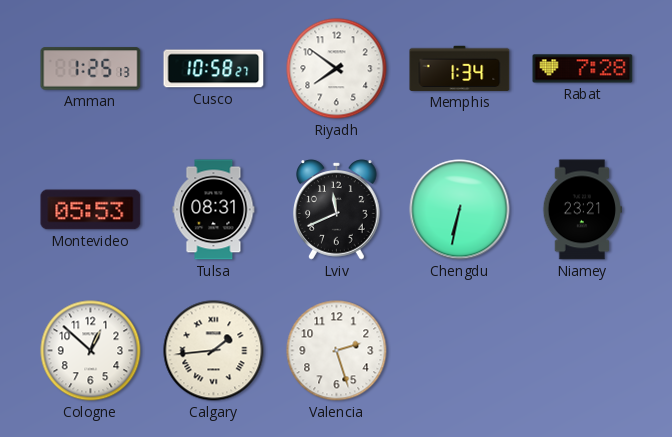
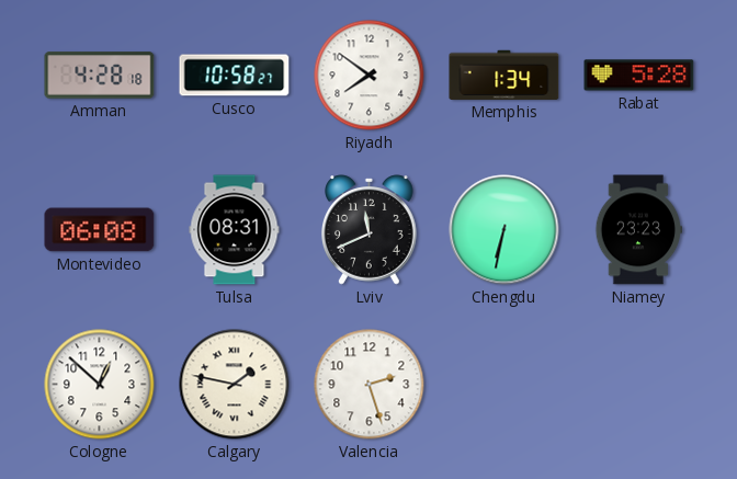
Amman: 1:25 -> 4:28 (100, 76)
Rabat: 7:28 -> 5:28 (639, 76)
Montevideo: 05:53 -> 06:08 (100, 230)
Niamey: 23:21 -> 23:23 (639, 230)
Calgary: 1:44 -> 1:47 (235, 385)
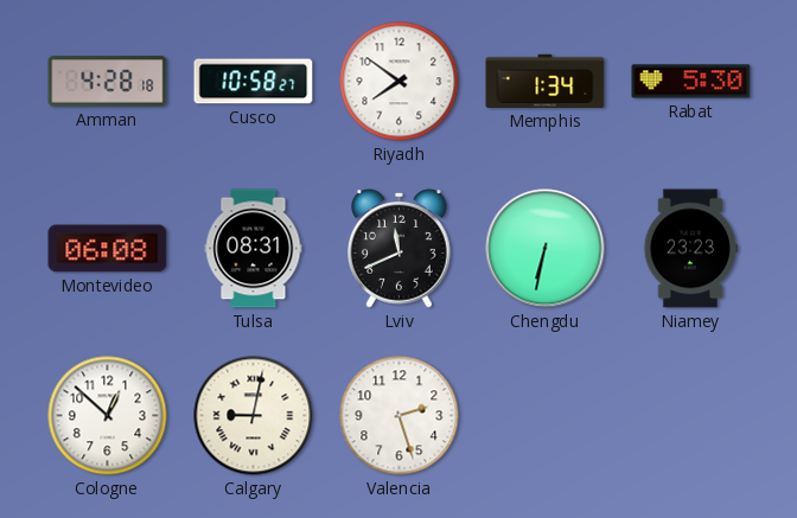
Rabat: 5:28 -> 5:30 (691, 82)
Calgary: 1:47 -> 9:02 (254, 416)
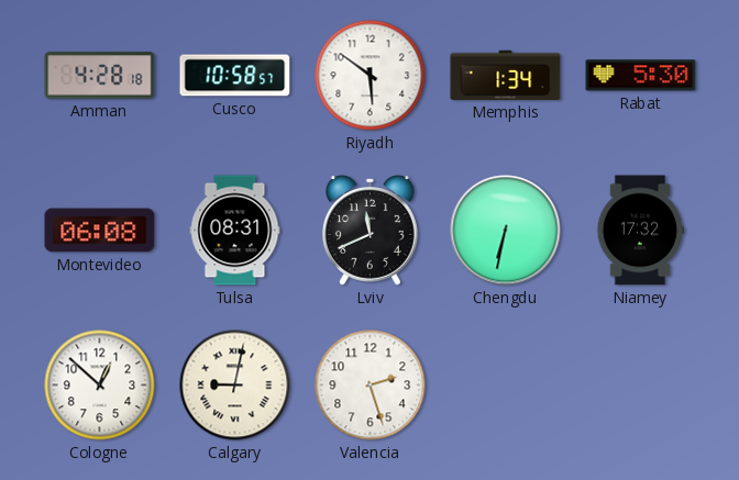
Cusco: 10:58:27 -> 10:58:57 (235, 76)
Riyadh: 7:51 -> 5:51 (371, 76)
Niamey: 23:23 -> 17:32 (641, 231)
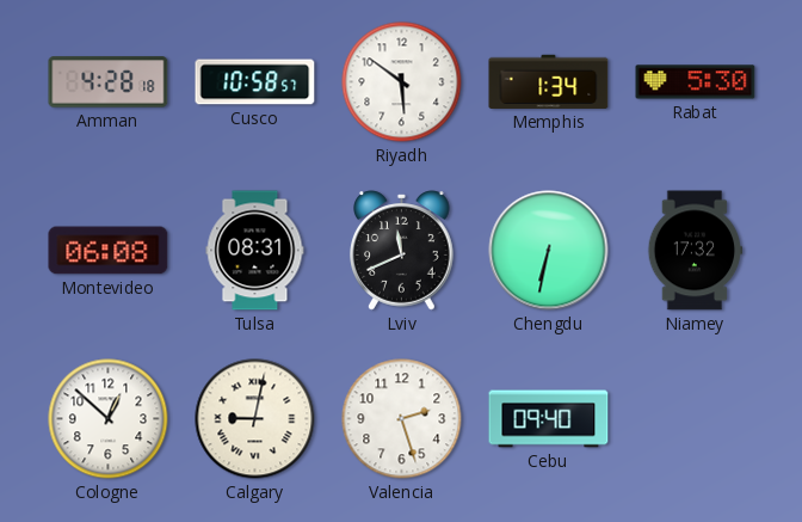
Cebu: none -> 09:40 (549, 419)
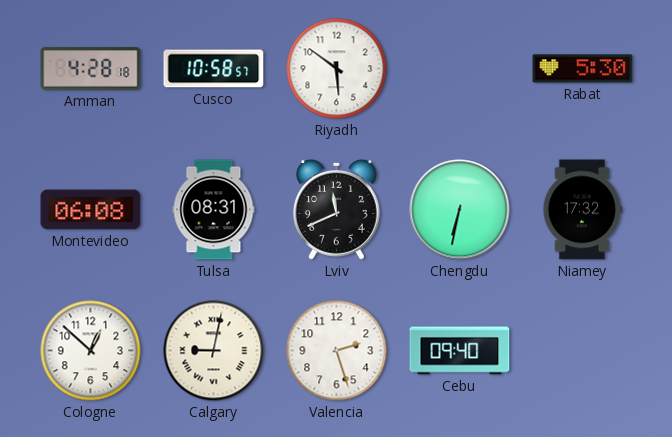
Memphis: 1:34 -> none (549, 81)
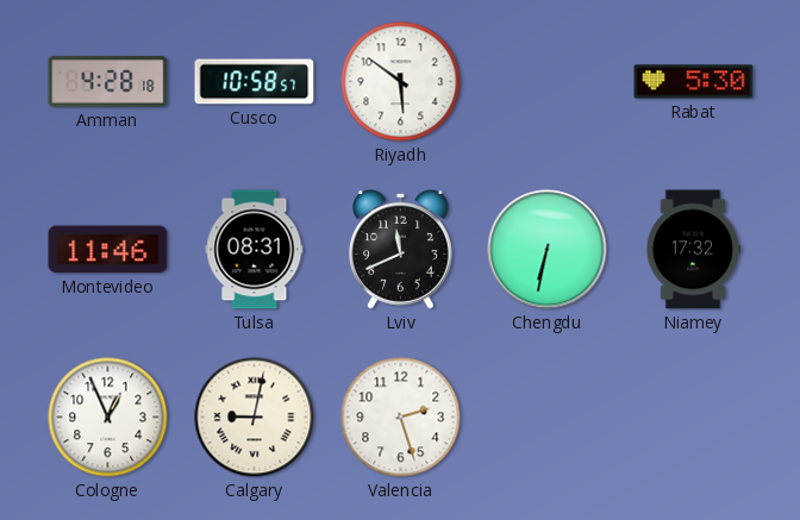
Montevideo: 06:08 -> 11:46 (108, 250)
Cologne: 12:52 -> 12:56 (108, 418)
Cebu: 09:40 -> none (460, 351)
